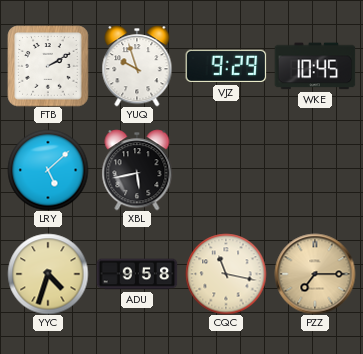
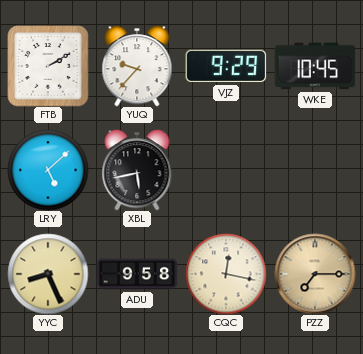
YUQ: 9:57 -> 9:37 (137, 66)
YYC: 4:33 -> 8:26 (48, 274)
CQC: 11:17 -> 12:17 (226, 274)
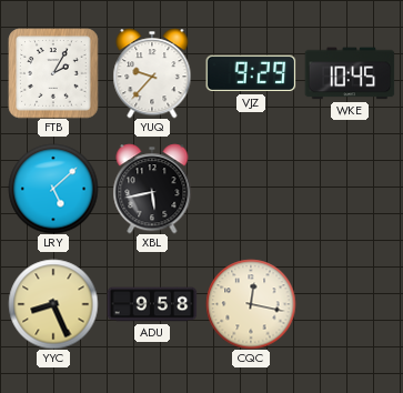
FTB: 2:10 -> 2:05 (53, 73)
PZZ: 7:15 -> none (315, 274)
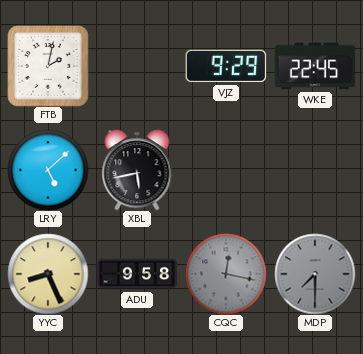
FTB: 2:05 -> 2:02 (48, 66)
YUQ: 9:37 -> none (152, 73)
WKE: 10:45 -> 22:45 (315, 66)
CQC dial: cream -> grey (226, 274)
MDP: none -> 7:30 (315, 274)
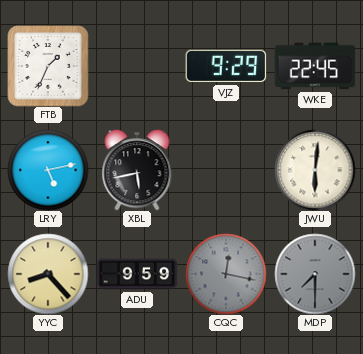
FTB: 2:02 -> 1:34 (48, 66)
LRY: 5:08 -> 5:13 (48, 170)
JWU: none -> 6:01 (315, 170)
YYC: 8:26 -> 8:23 (48, 274)
ADU: 9:58 -> 9:59 (137, 274)
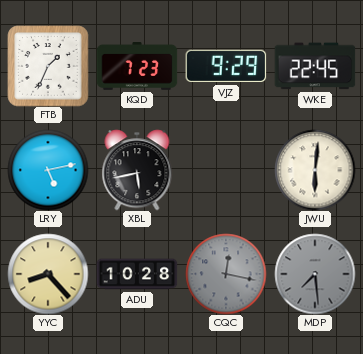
KQD: none -> 7:23 (137, 67)
ADU: 9:59 -> 10:28 (137, 274)
MDP: 7:30 -> 7:29 (315, 274)
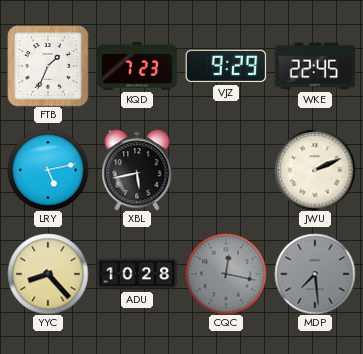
JWU: 6:01 -> 2:11 (315, 170)
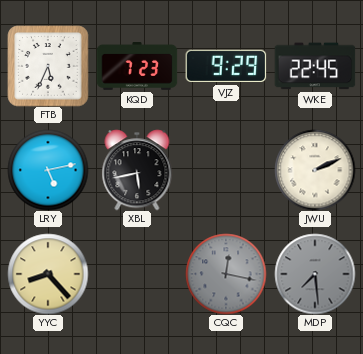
FTB: 1:34 -> 5:34 (48, 66)
ADU: 10:28 -> none (137, 274)
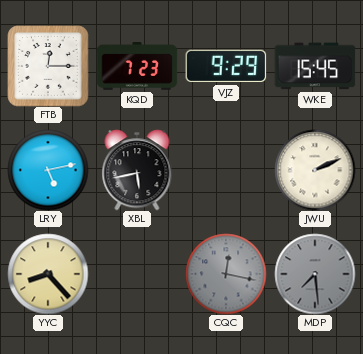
FTB: 5:34 -> 12:15 (48, 66)
WKE: 22:45 -> 15:45 (315, 66)
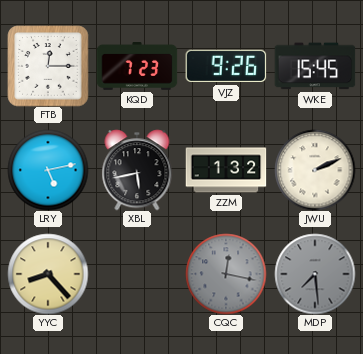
VJZ: 9:29 -> 9:26 (226, 66)
ZZM: none -> 1:32 (226, 170)
